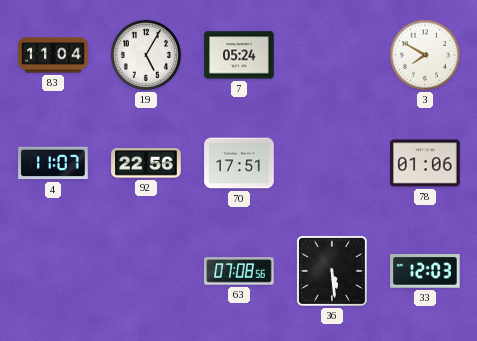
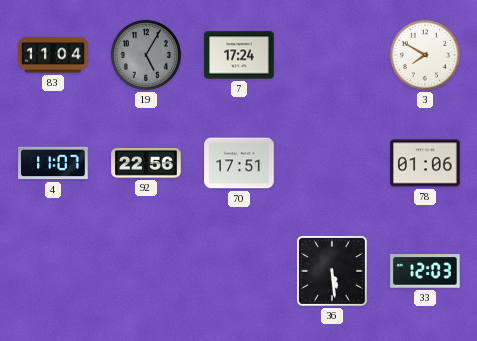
19 dial: white -> grey (146, 55)
7: 05:24 -> 17:24 (239, 55)
63: 07:08 -> none (239, 271)
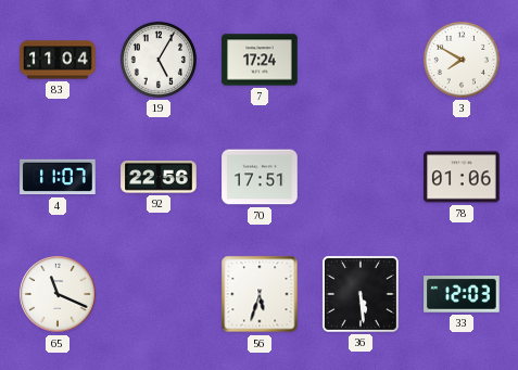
19 dial: grey -> white (159, 60)
65: none -> 11:19 (58, 294)
56: none -> 5:33 (260, 294)
